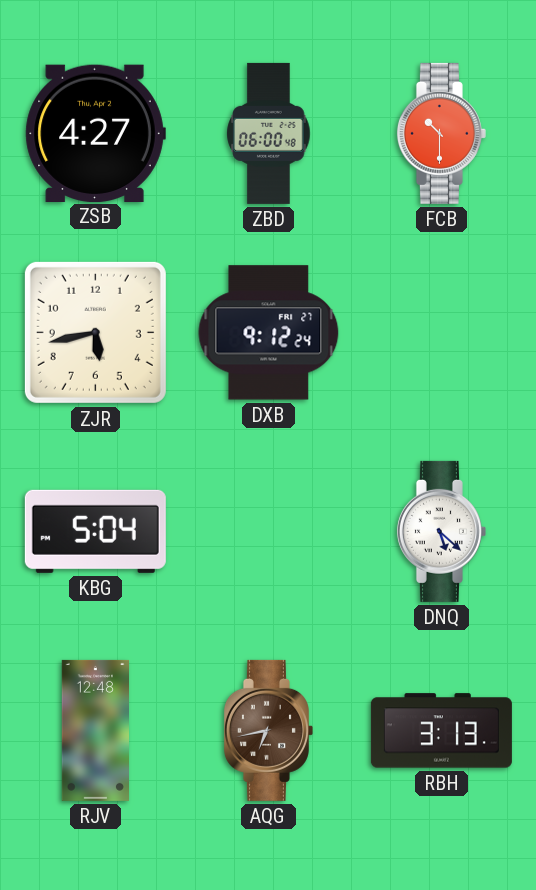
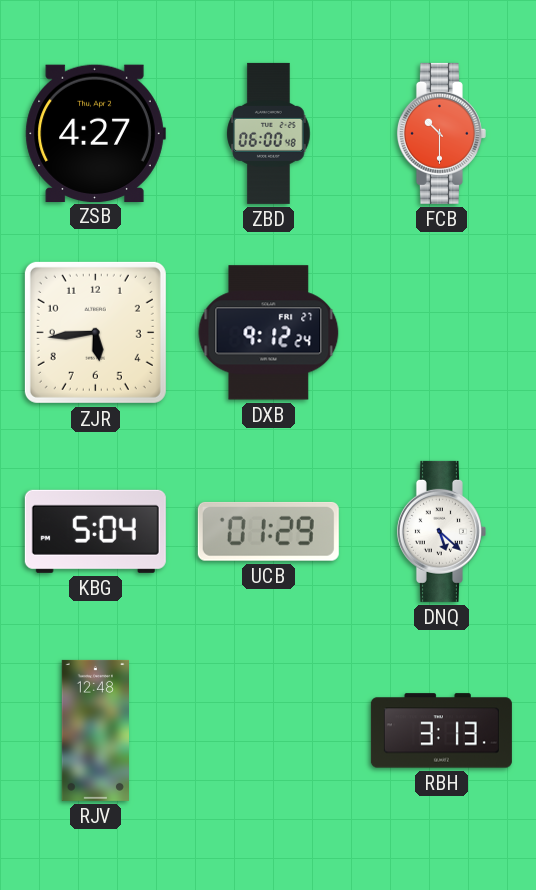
ZJR: 5:43 -> 5:44 (95, 332)
UCB: none -> 01:29 (268, 531)
AQG: 6:43 -> none (268, 730)
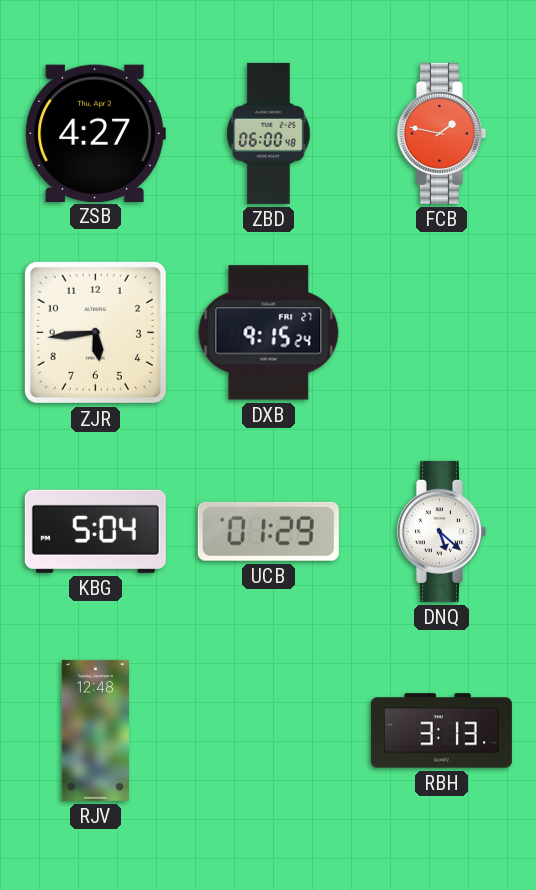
FCB: 10:30 -> 1:47 (441, 133)
DXB: 9:12 -> 9:15 (269, 333)
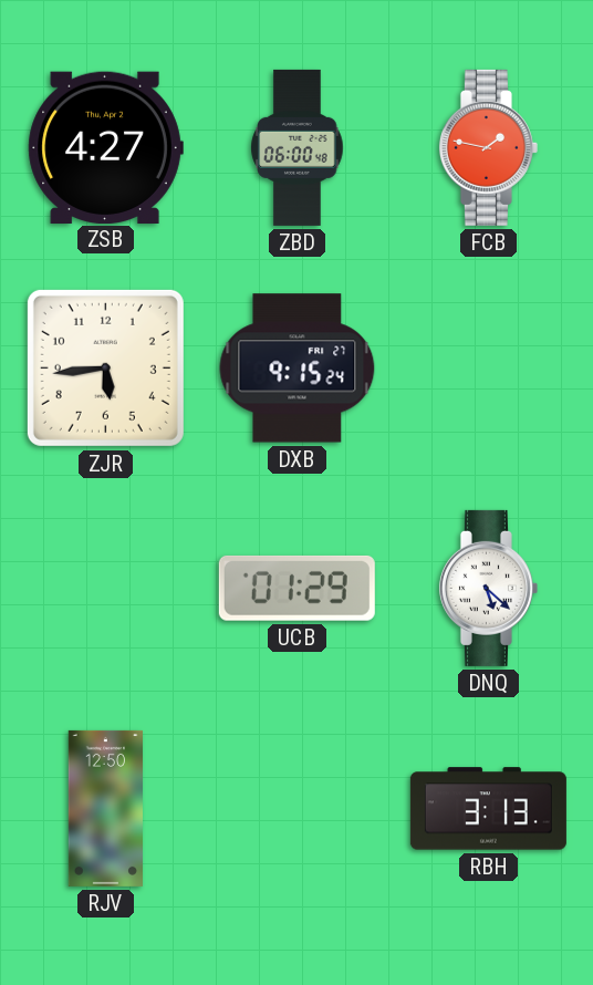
KBG: 5:04 -> none (95, 531)
RJV: 12:48 -> 12:50 (105, 808)
